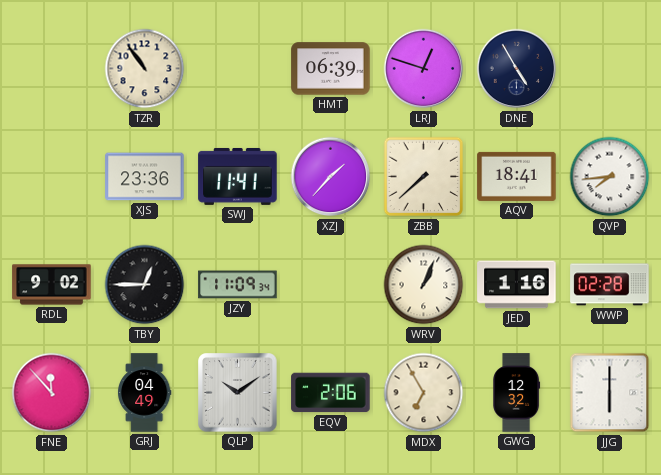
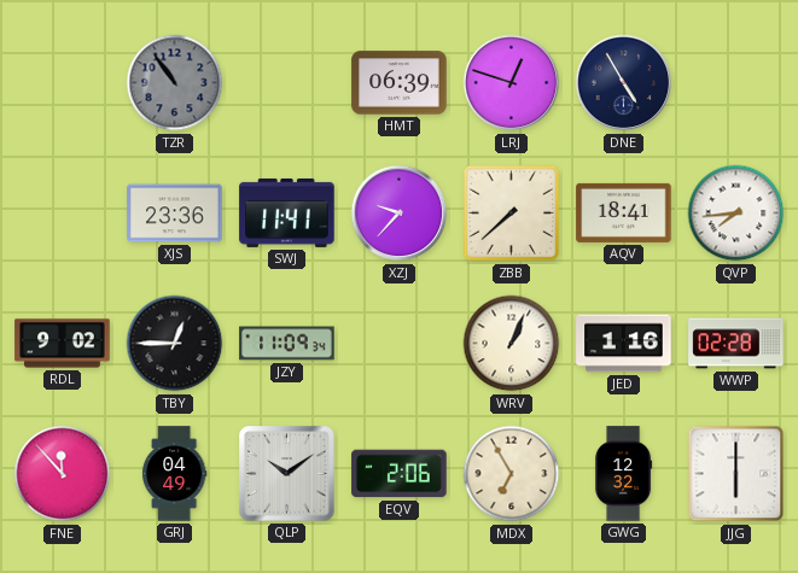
TZR dial: cream -> grey (175, 83)
XZJ: 1:37 -> 9:37 (400, 214)
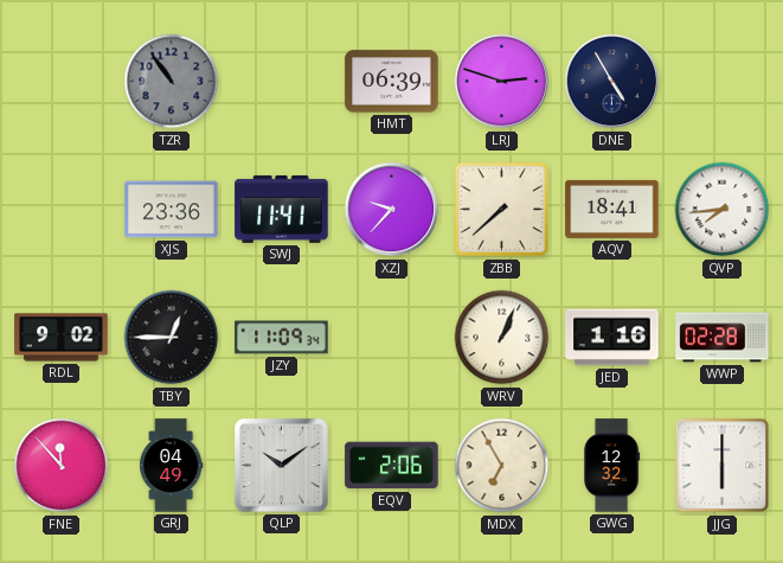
LRJ: 12:48 -> 2:48 (502, 82)
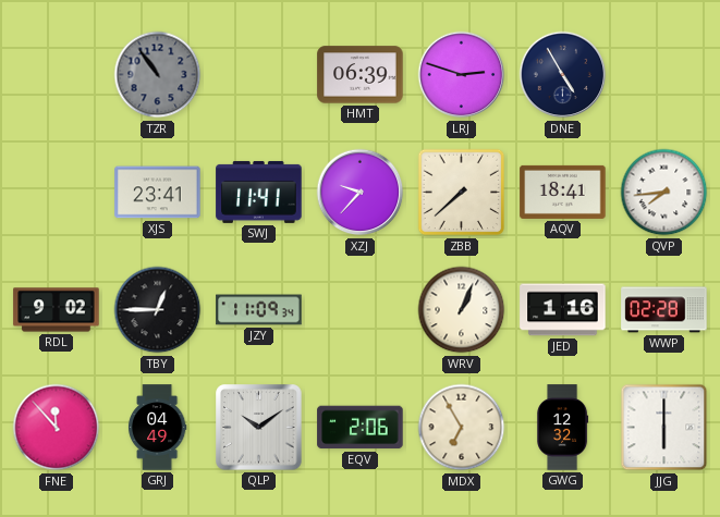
XJS: 23:36 -> 23:41 (158, 193)
